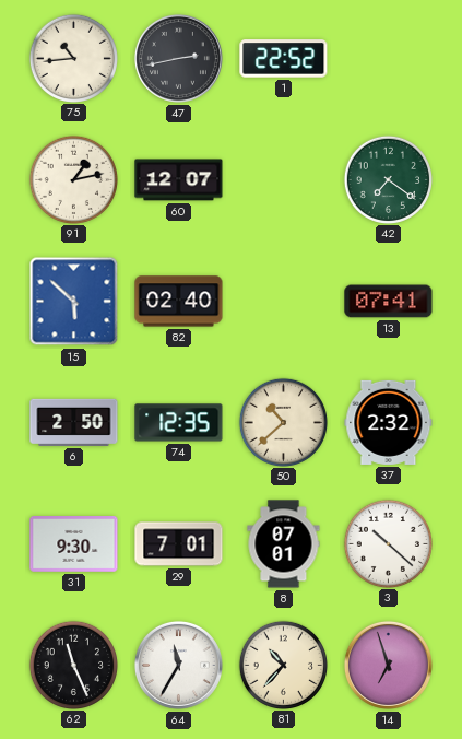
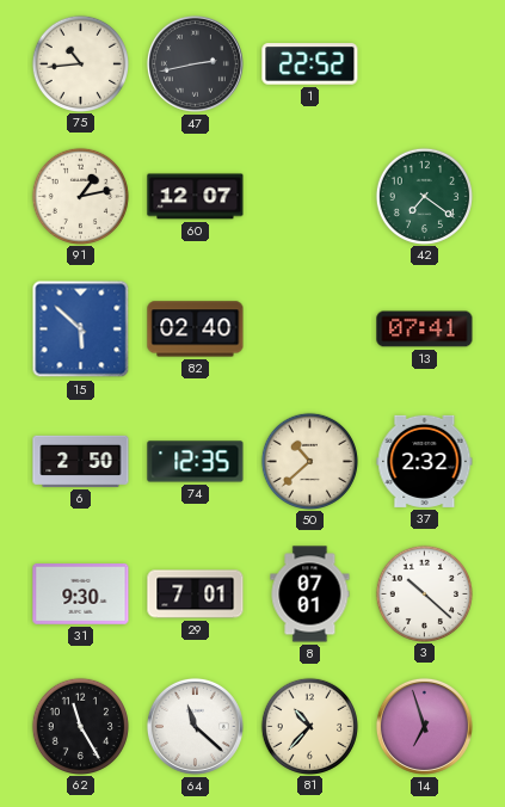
62: 11:26 -> 11:25 (80, 726)
64: 11:35 -> 11:22 (195, 726)
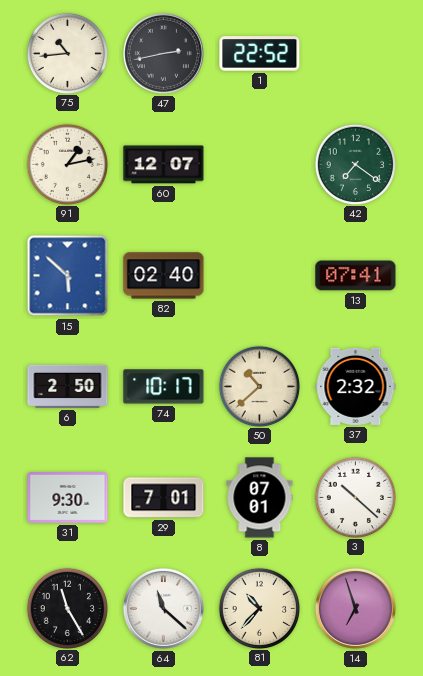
74: 12:35 -> 10:17 (164, 387)
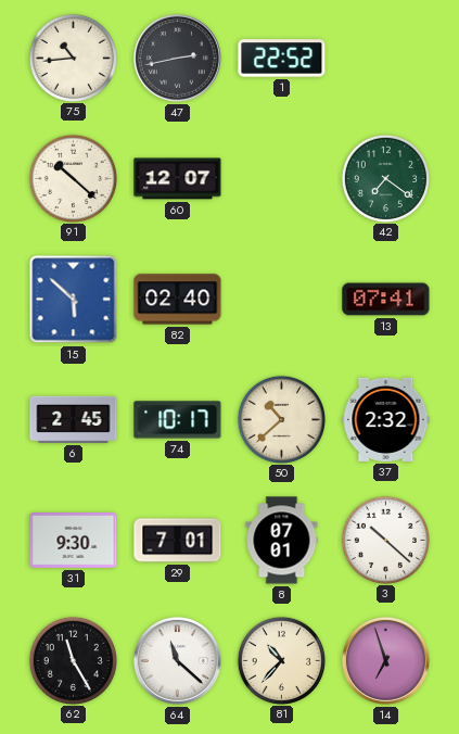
91: 1:13 -> 10:22 (73, 178)
6: 2:50 -> 2:45 (74, 419)
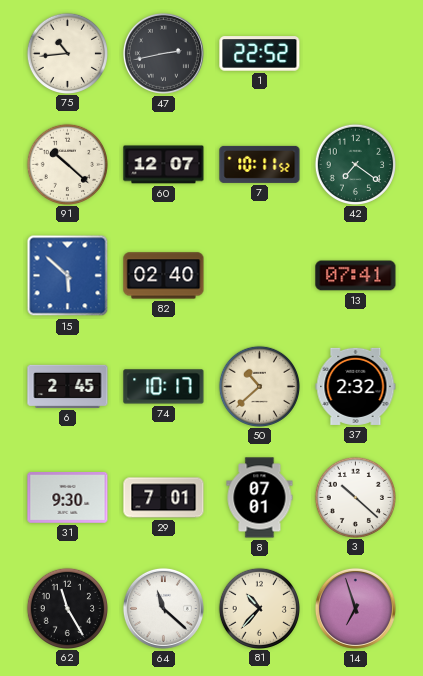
7: none -> 10:11 (260, 164)
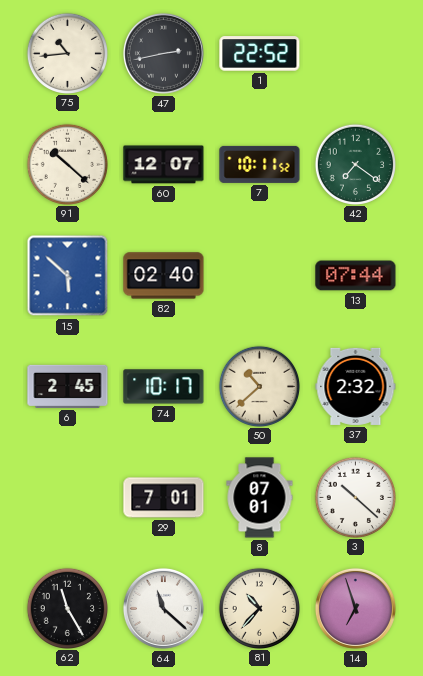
13: 07:41 -> 07:44 (356, 276)
31: 9:30 -> none (68, 498)
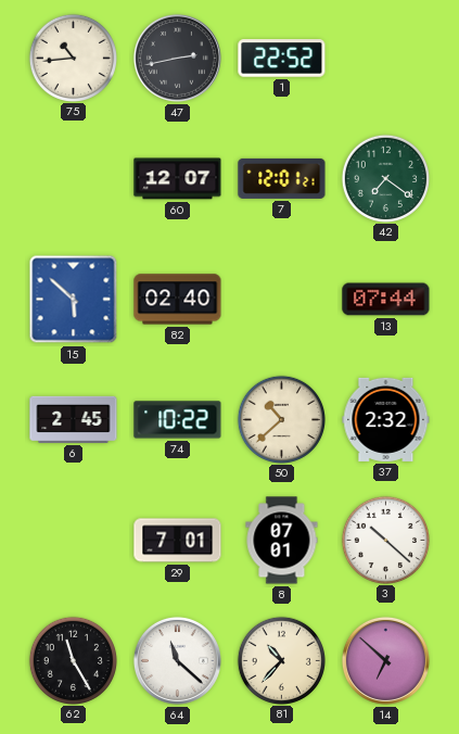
91: 10:22 -> none (67, 164)
7: 10:11 -> 12:01 (282, 178)
74: 10:17 -> 10:22 (178, 420)
14: 6:57 -> 6:52 (385, 660)
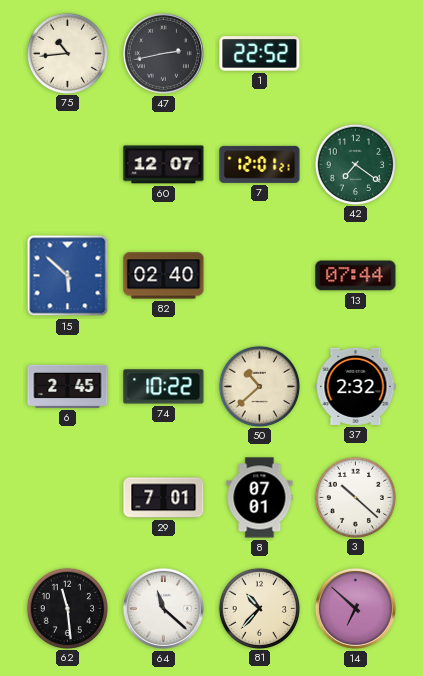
62: 11:25 -> 11:29 (67, 608)
